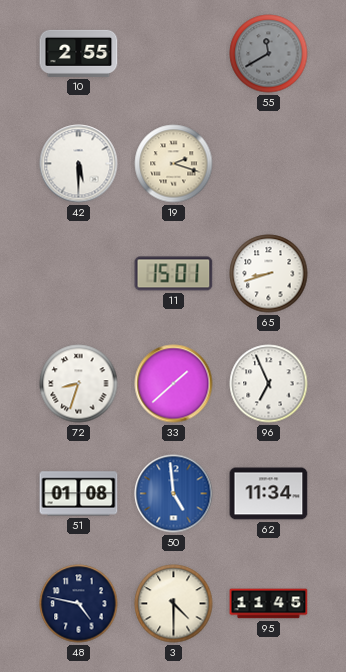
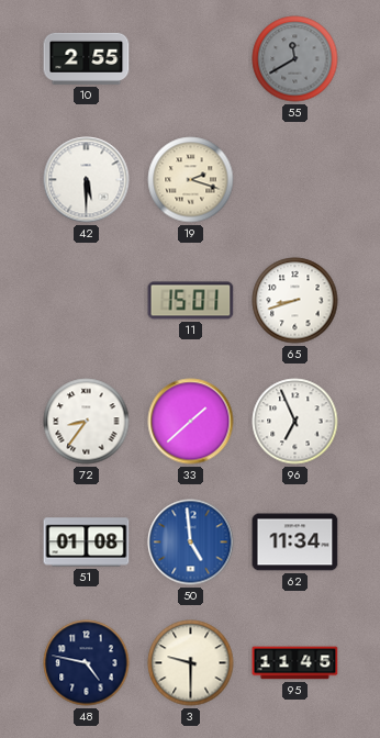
72: 8:33 -> 8:36 (87, 422)
3: 4:30 -> 9:30 (191, 663)
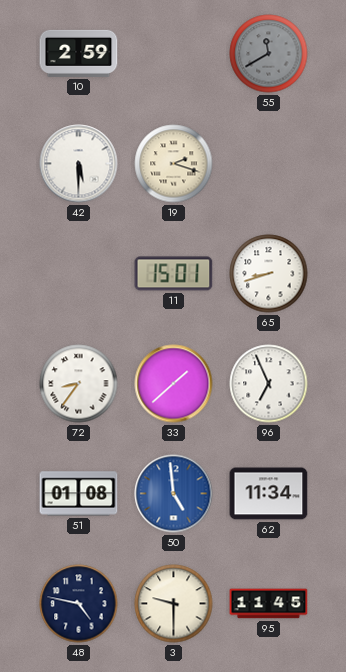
10: 2:55 -> 2:59 (79, 53)
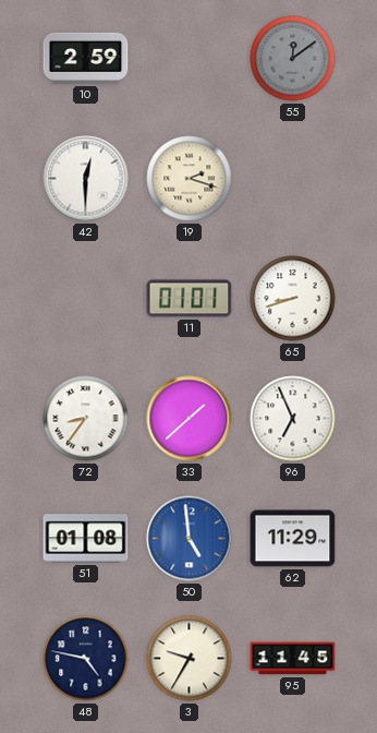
55: 11:40 -> 12:09 (293, 59)
42: 5:30 -> 12:30 (86, 179)
11: 15:01 -> 01:01 (190, 299)
62: 11:34 -> 11:29 (293, 539)
3: 9:30 -> 9:35 (190, 659)
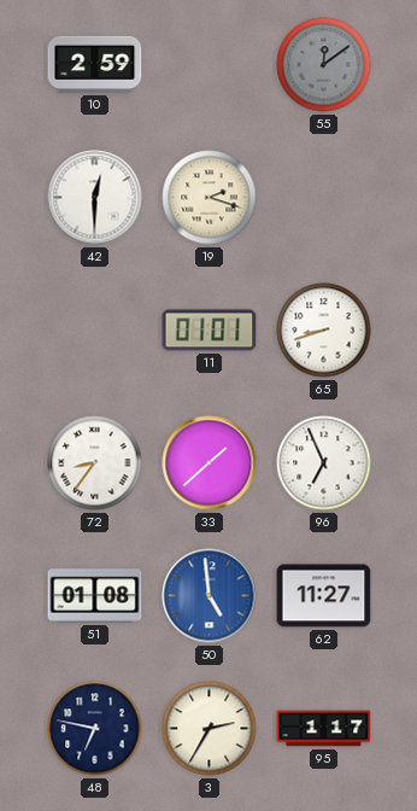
62: 11:29 -> 11:27 (324, 596)
48: 4:47 -> 6:47 (95, 729)
3: 9:35 -> 2:35 (210, 729)
95: 11:45 -> 1:17 (324, 729)
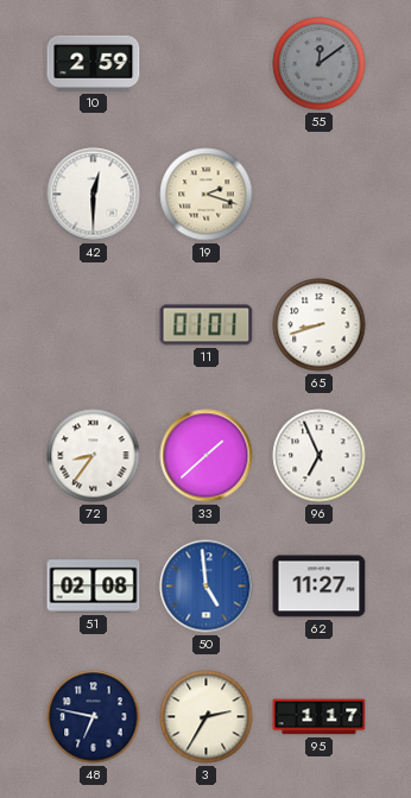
51: 01:08 -> 02:08 (94, 587)
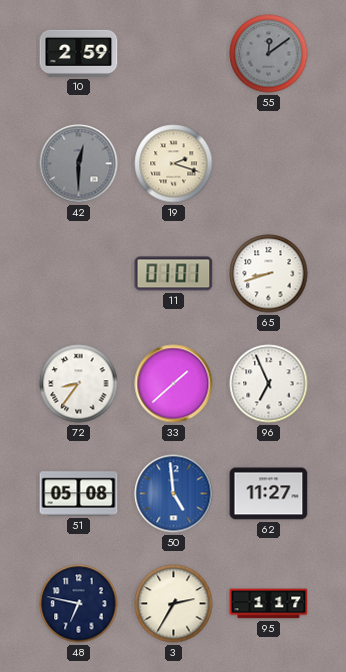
42 dial: white -> grey (79, 164)
51: 02:08 -> 05:08 (79, 494)
